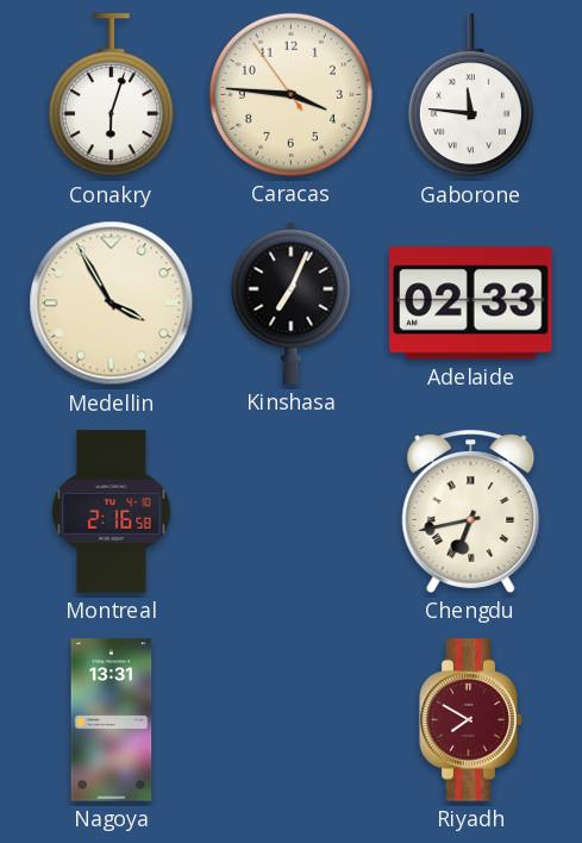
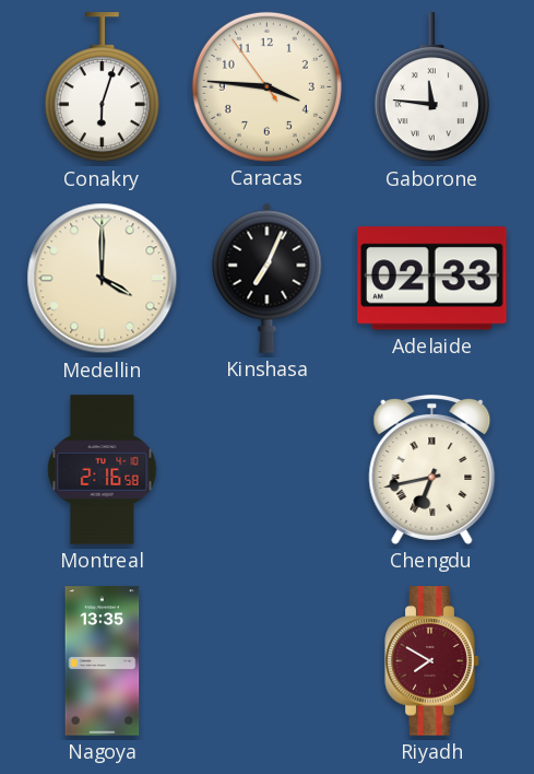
Medellin: 3:55 -> 4:00 (103, 279)
Nagoya: 13:31 -> 13:35 (103, 661)
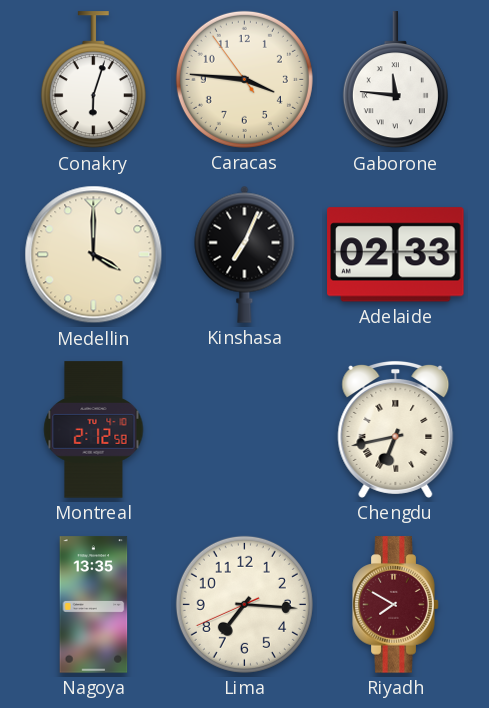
Montreal: 2:16 -> 2:12 (94, 430)
Lima: none -> 7:15 (244, 604)
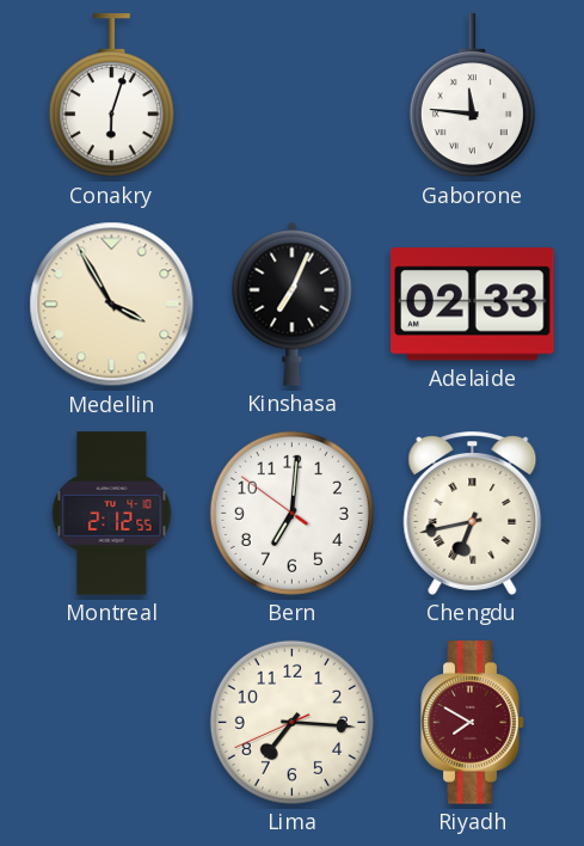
Caracas: 3:45 -> none (244, 79)
Medellin: 4:00 -> 3:55 (112, 305)
Montreal: 2:12:58 -> 2:12:55 (112, 514)
Bern: none -> 7:00 (291, 513)
Nagoya: 13:35 -> none (94, 605)
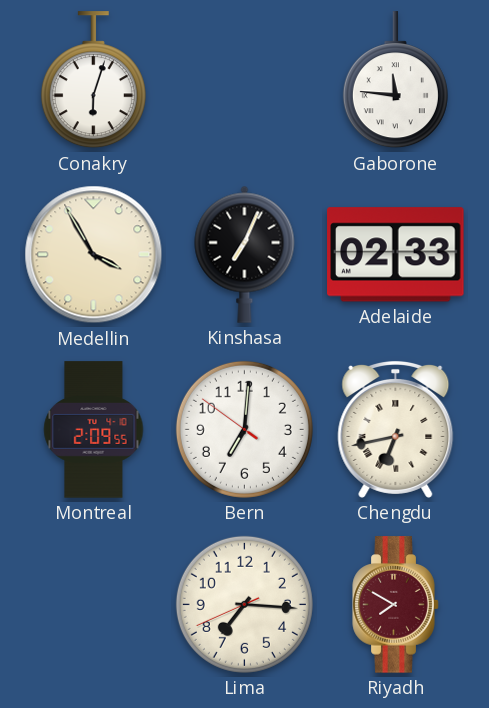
Montreal: 2:12 -> 2:09 (94, 430)
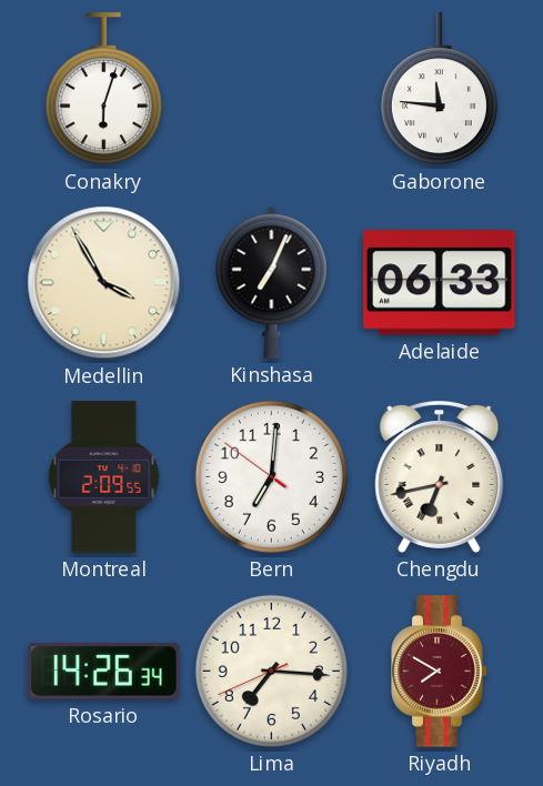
Adelaide: 02:33 -> 06:33 (440, 283)
Rosario: none -> 14:26 (104, 672)
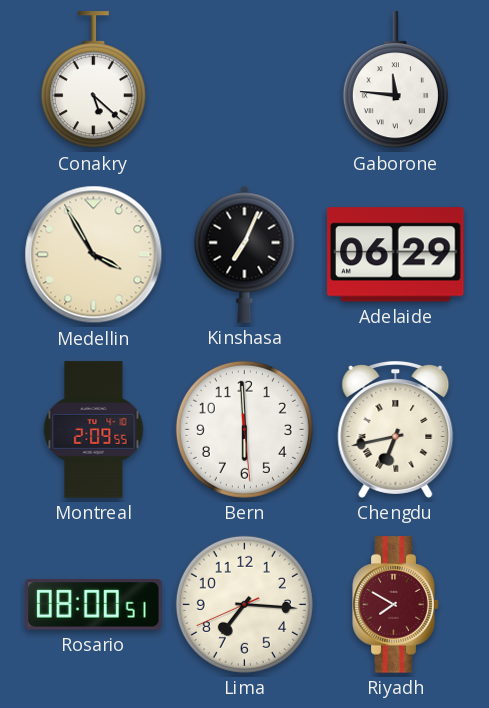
Conakry: 6:03 -> 5:22 (93, 80)
Adelaide: 06:33 -> 06:29 (396, 255)
Bern: 7:00 -> 5:59 (244, 429)
Rosario: 14:26 -> 08:00 (94, 605)
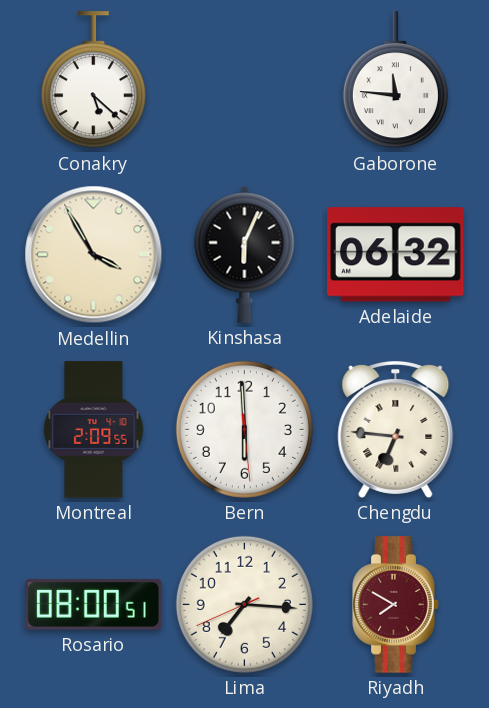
Kinshasa: 7:04 -> 6:04 (245, 254)
Adelaide: 06:29 -> 06:32 (396, 255)
Chengdu: 6:43 -> 6:46 (396, 429)
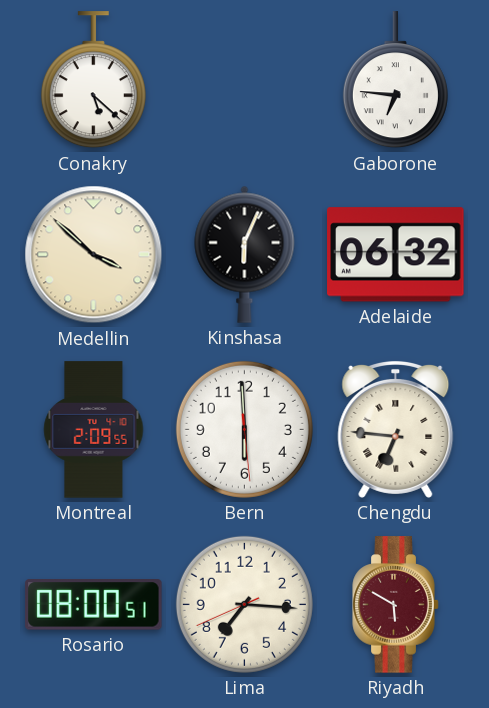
Gaborone: 11:46 -> 6:46 (395, 80)
Medellin: 3:55 -> 3:52 (94, 255)
Riyadh: 7:50 -> 5:50 (396, 605)
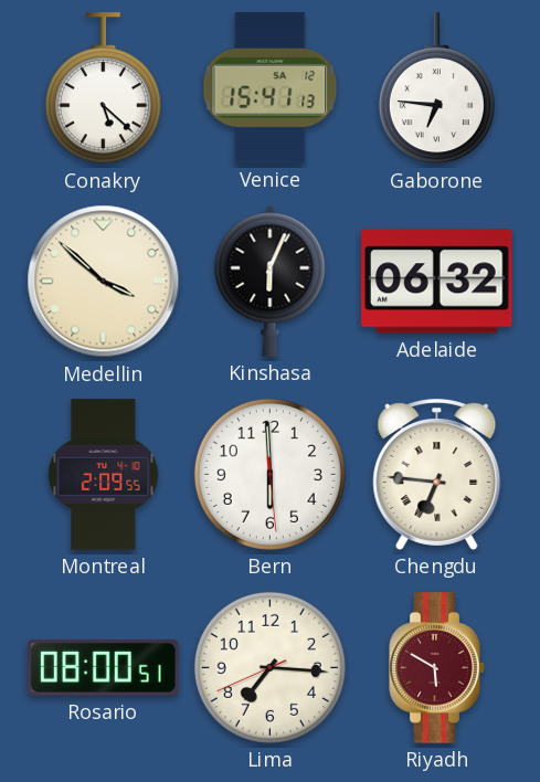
Venice: none -> 15:41 (271, 88)
